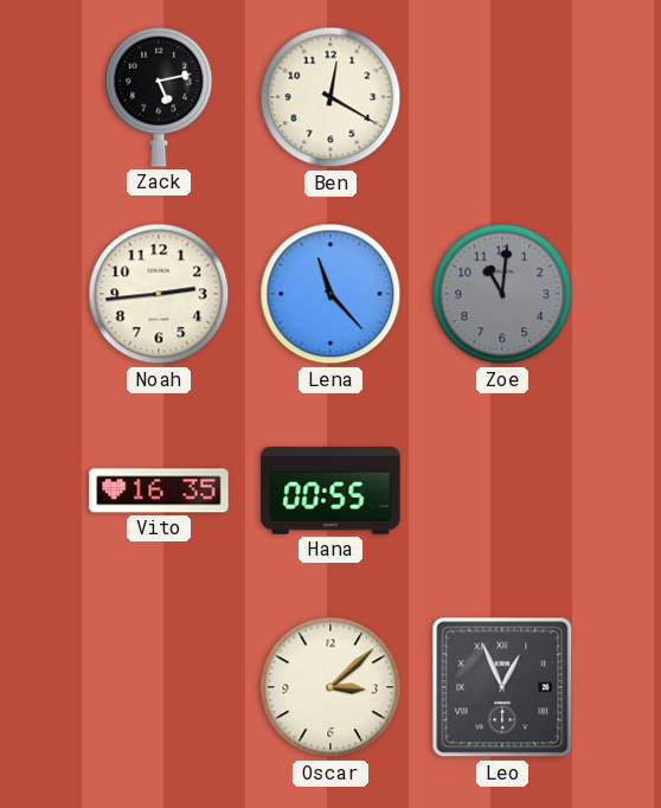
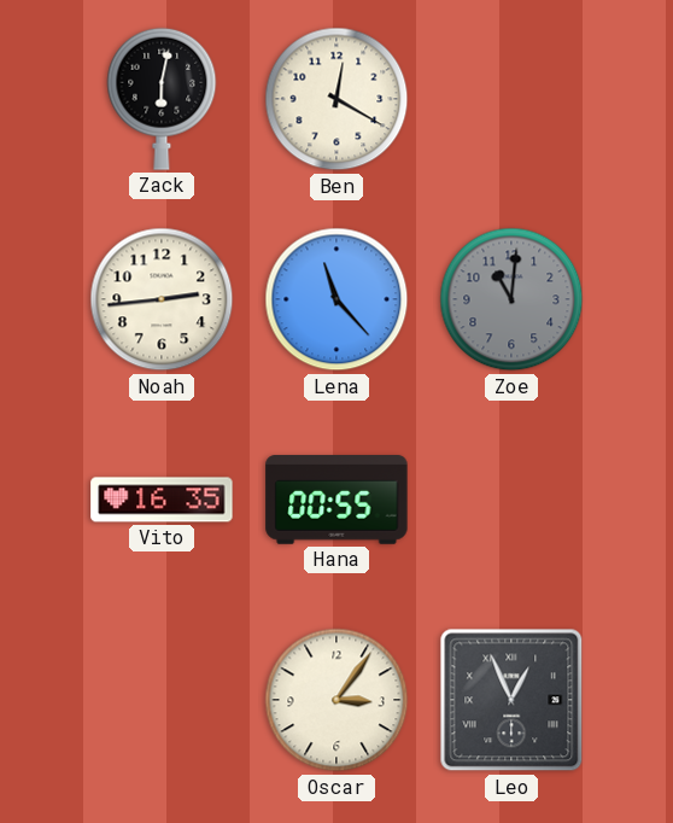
Zack: 5:13 -> 6:02 (162, 99)
Oscar: 3:08 -> 3:06 (336, 700)
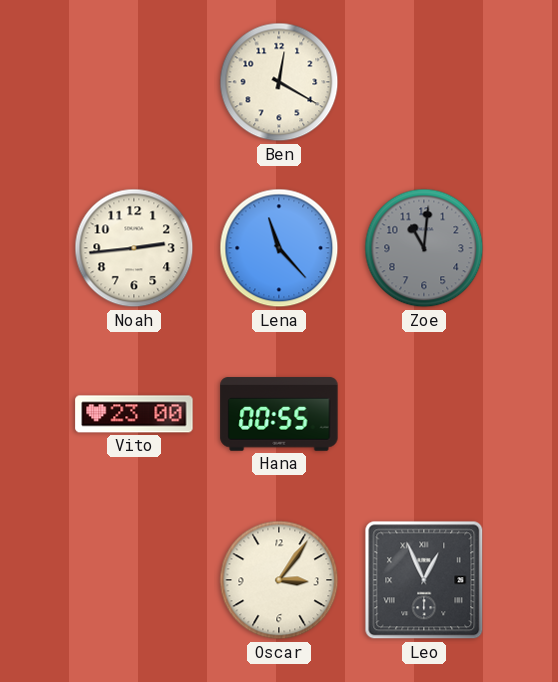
Zack: 6:02 -> none (162, 99)
Vito: 16:35 -> 23:00 (134, 414)
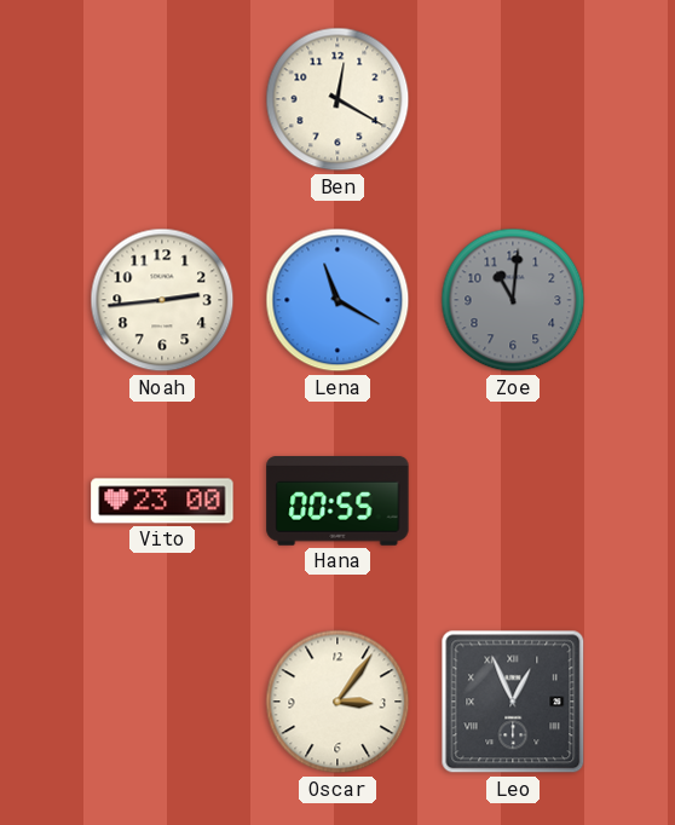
Lena: 11:23 -> 11:20 (337, 300)
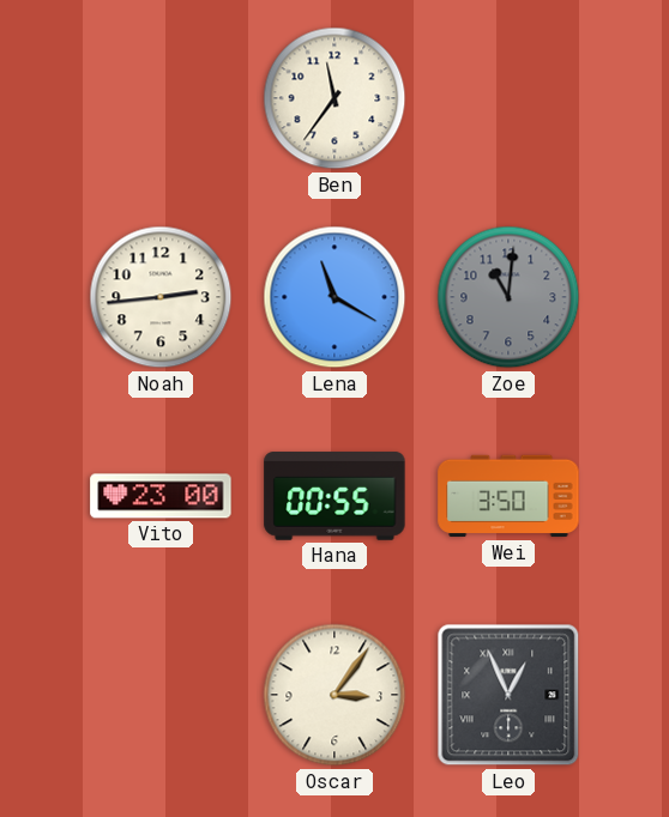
Ben: 12:20 -> 11:36 (334, 98)
Wei: none -> 3:50 (508, 496)
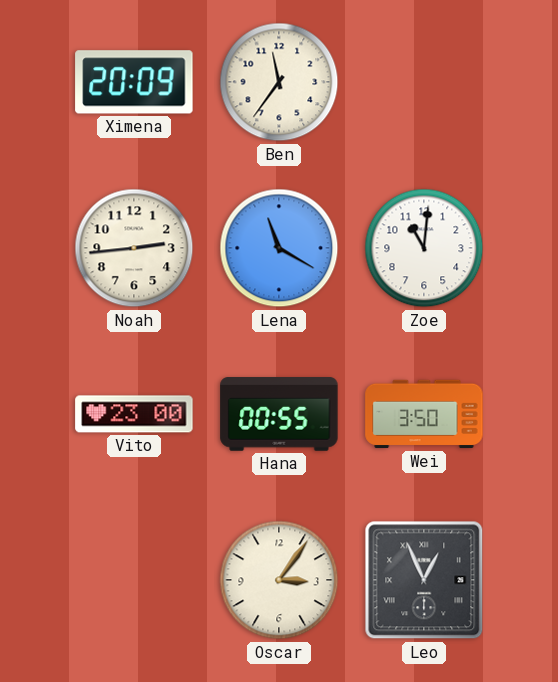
Ximena: none -> 20:09 (134, 82)
Zoe dial: grey -> white (424, 248)
